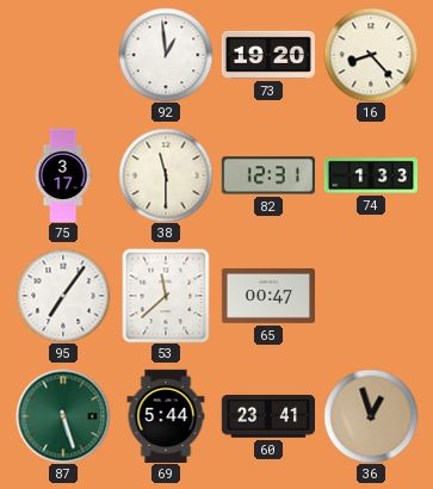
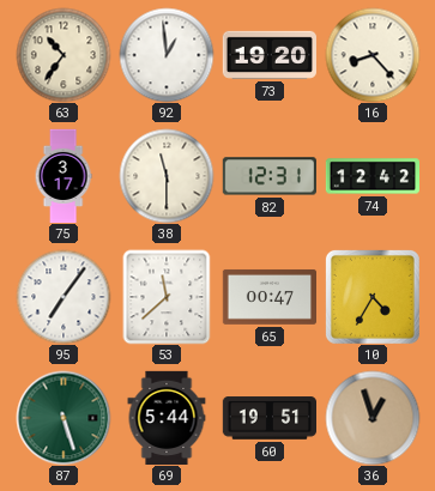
63: none -> 10:36 (64, 55)
74: 1:33 -> 12:42 (371, 176)
10: none -> 4:35 (373, 297)
60: 23:41 -> 19:51 (268, 418)
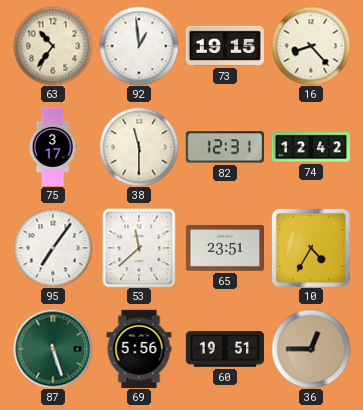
73: 19:20 -> 19:15 (225, 46)
65: 00:47 -> 23:51 (224, 248)
69: 5:44 -> 5:56 (139, 348)
36: 12:57 -> 12:45 (311, 349)
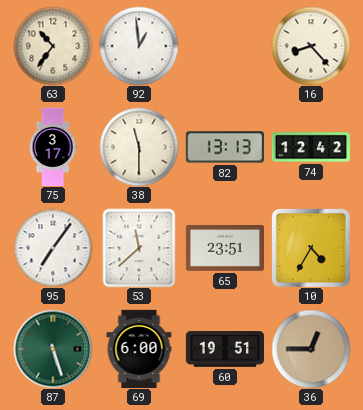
73: 19:15 -> none (225, 46)
82: 12:31 -> 13:13 (225, 147)
69: 5:56 -> 6:00 (139, 348)
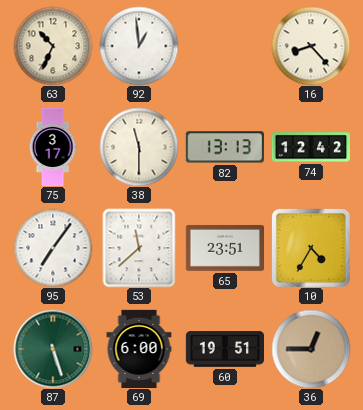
63: 10:36 -> 10:34 (53, 46)
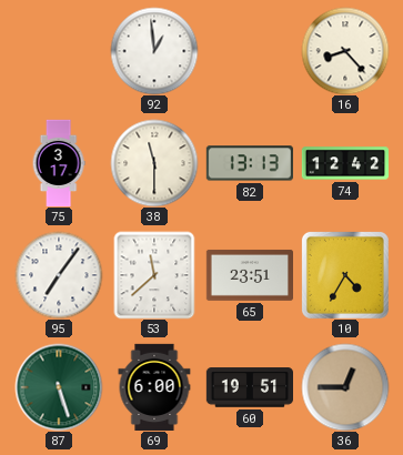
63: 10:34 -> none (53, 46)
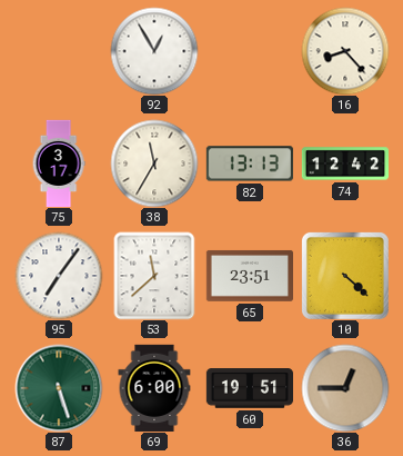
92: 12:59 -> 12:55 (154, 51)
38: 11:30 -> 11:35 (154, 163)
10: 4:35 -> 4:22 (345, 276)
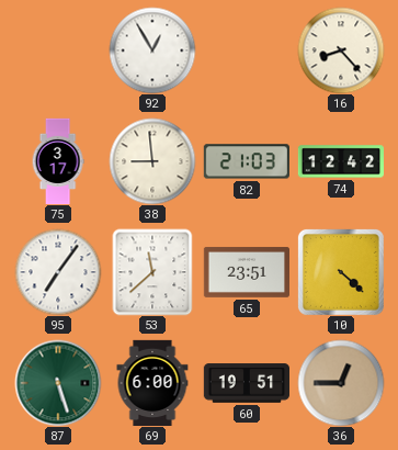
38: 11:35 -> 8:59 (152, 161)
82: 13:13 -> 21:03 (247, 161)
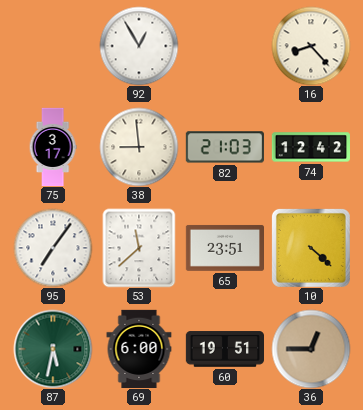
87: 5:27 -> 5:32 (53, 349)
